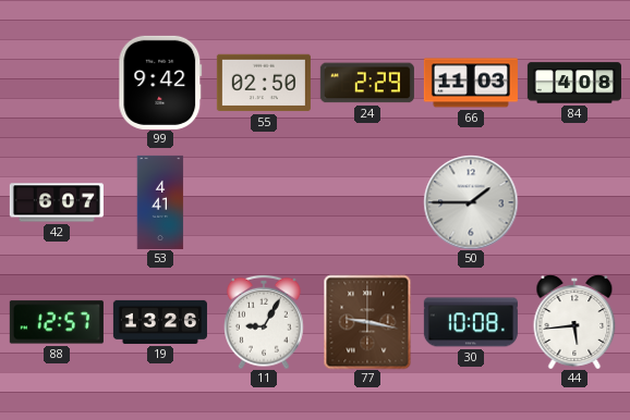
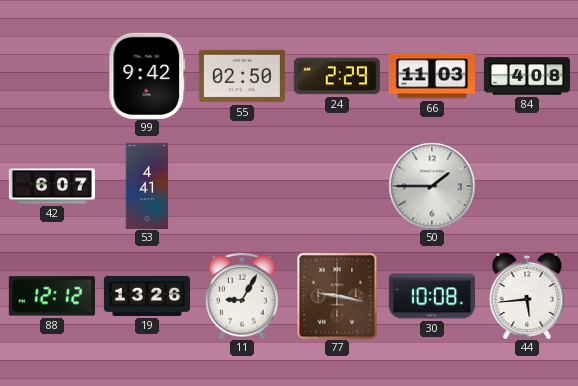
88: 12:57 -> 12:12 (52, 296)
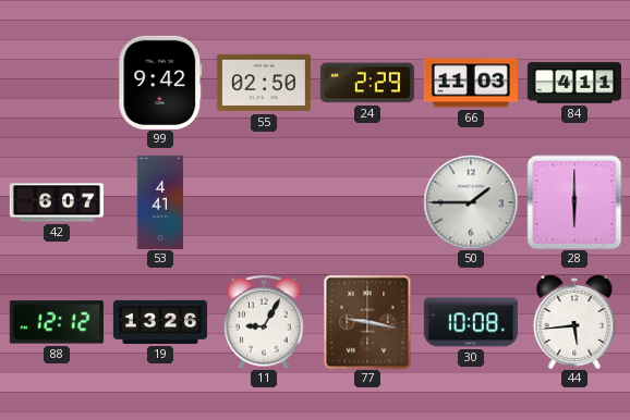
84: 4:08 -> 4:11 (574, 83)
28: none -> 6:00 (574, 202)
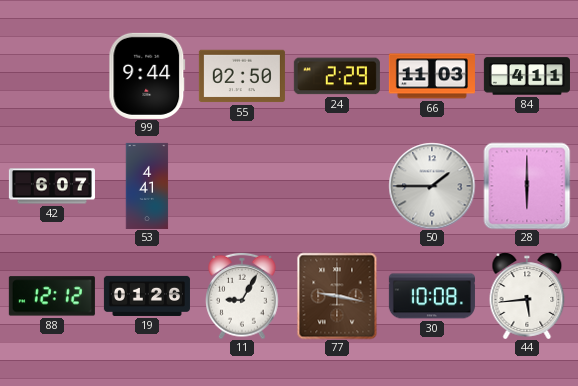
99: 9:42 -> 9:44 (147, 76)
19: 13:26 -> 01:26 (147, 296)
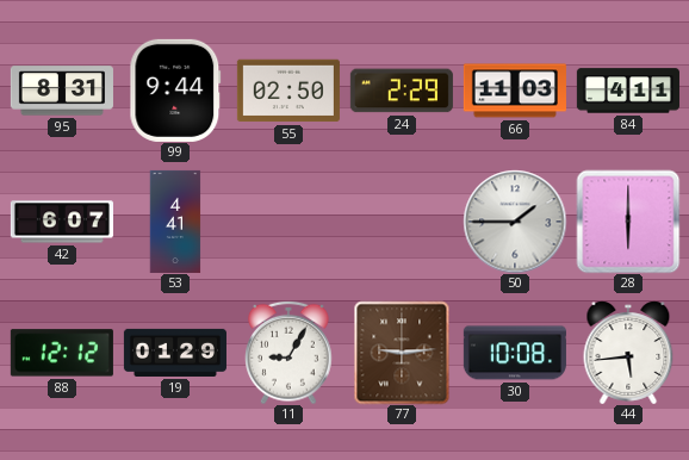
95: none -> 8:31 (62, 91)
19: 01:26 -> 01:29 (175, 353)
77: 9:17 -> 9:14 (402, 353)
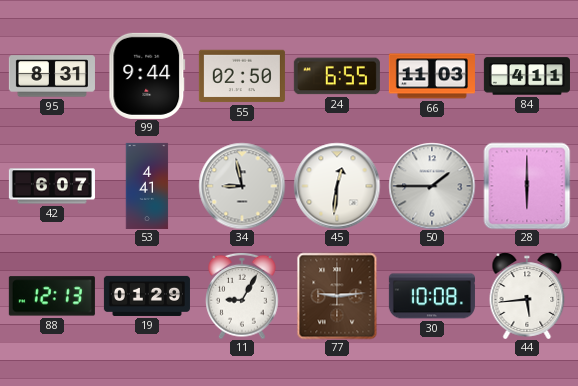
24: 2:29 -> 6:55 (337, 76)
34: none -> 8:58 (242, 186)
45: none -> 12:31 (337, 186)
88: 12:12 -> 12:13 (52, 296)
